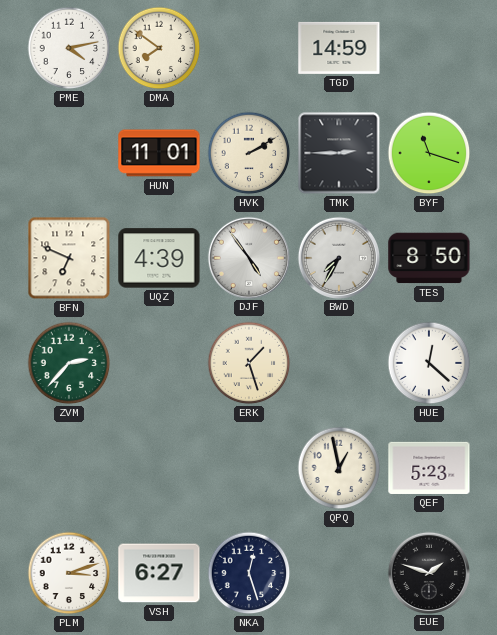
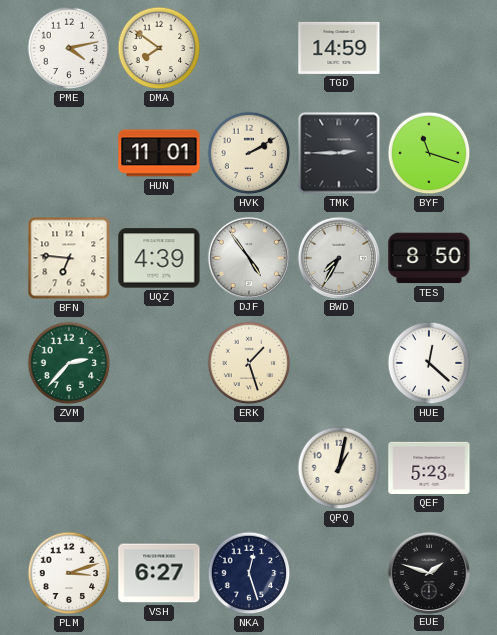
BFN: 6:49 -> 6:46 (69, 258)
QPQ: 12:58 -> 1:02 (339, 468)
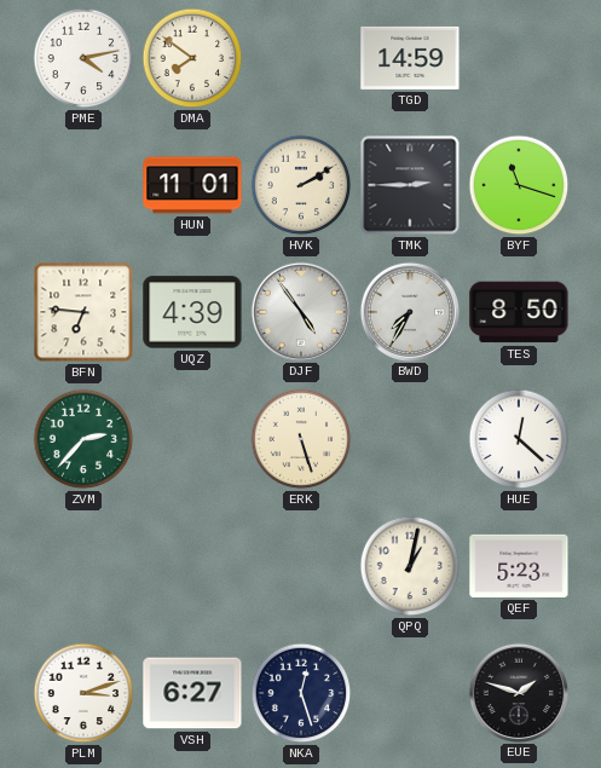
ERK: 1:27 -> 5:27 (301, 439)
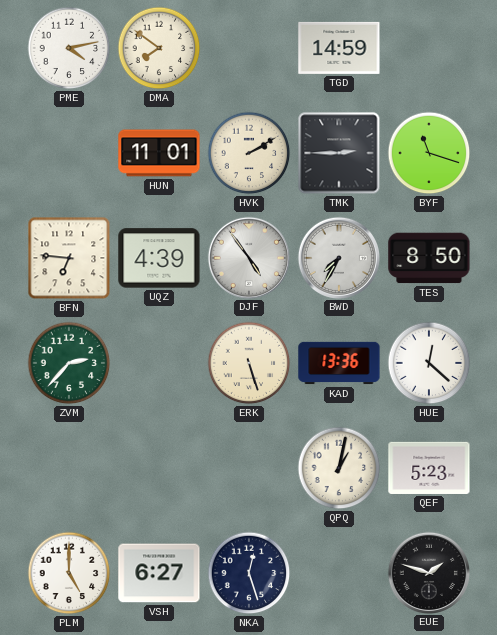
KAD: none -> 13:36 (339, 363)
PLM: 3:12 -> 5:00 (69, 573)
